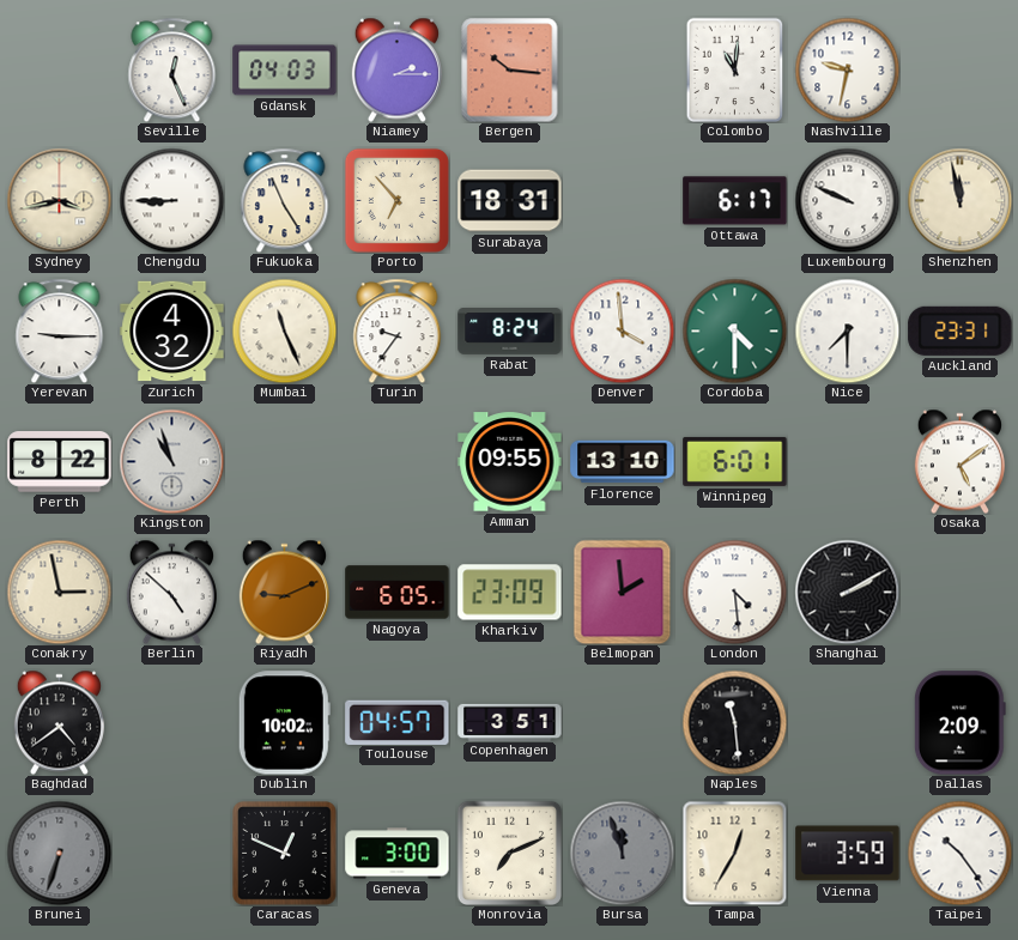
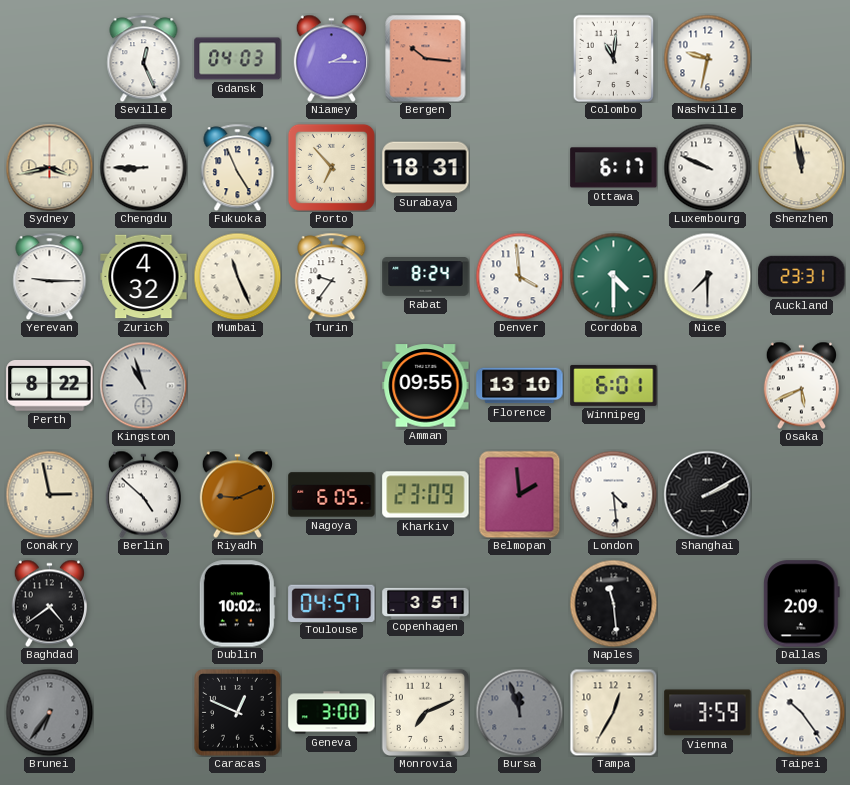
Osaka: 5:09 -> 5:41 (801, 385)
Brunei: 6:33 -> 6:36 (49, 712)
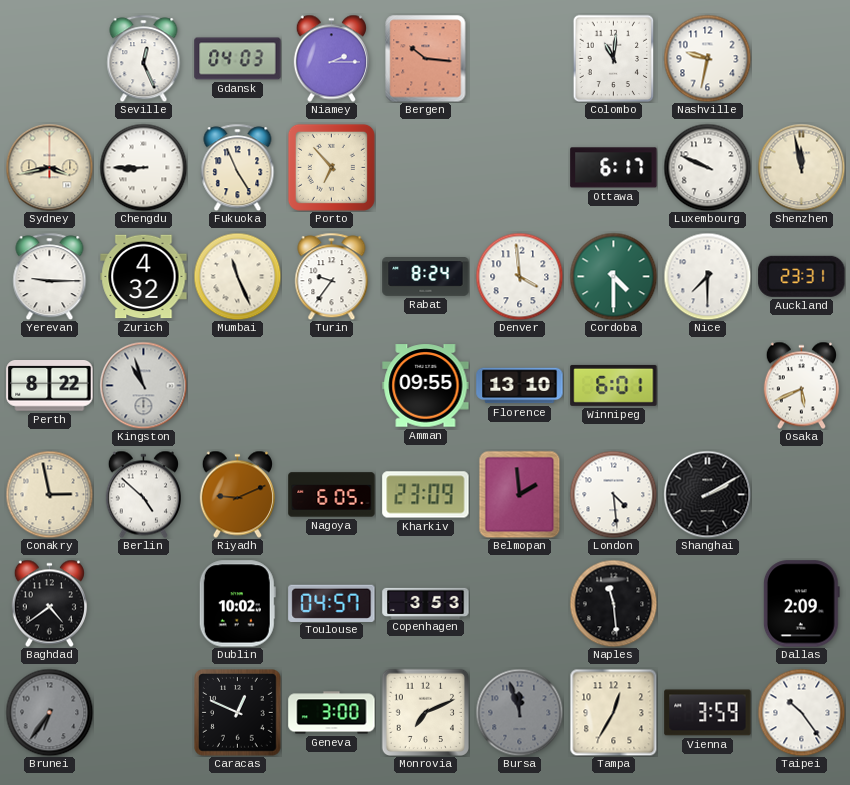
Surabaya: 18:31 -> none (426, 168)
Copenhagen: 3:51 -> 3:53 (426, 603)
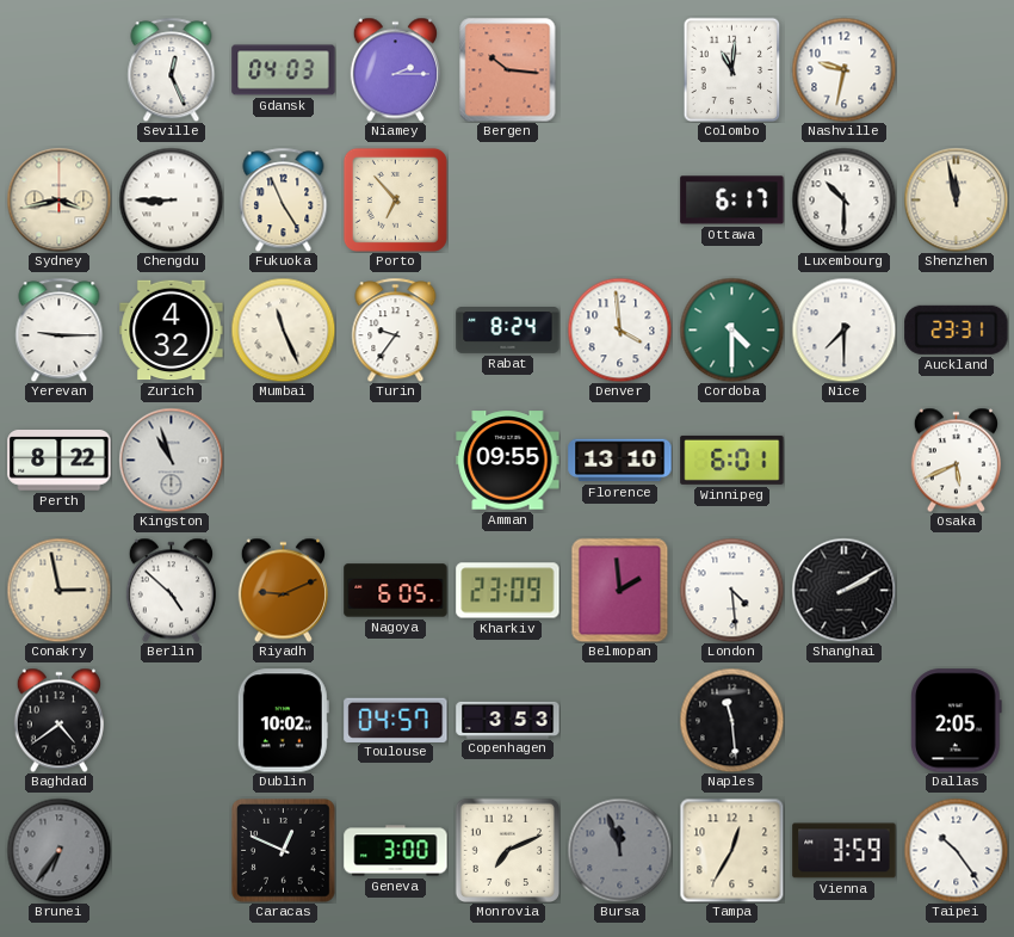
Luxembourg: 9:49 -> 10:30 (843, 199)
Dallas: 2:09 -> 2:05 (956, 721)
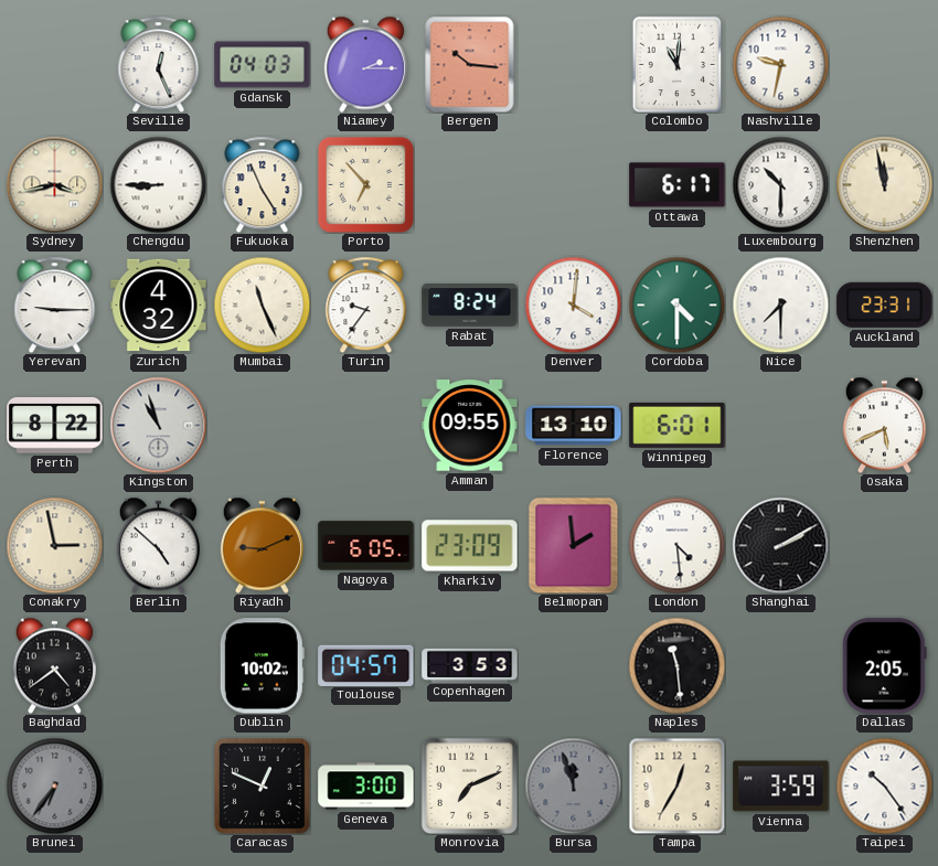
Denver: 3:59 -> 4:01 (573, 304)
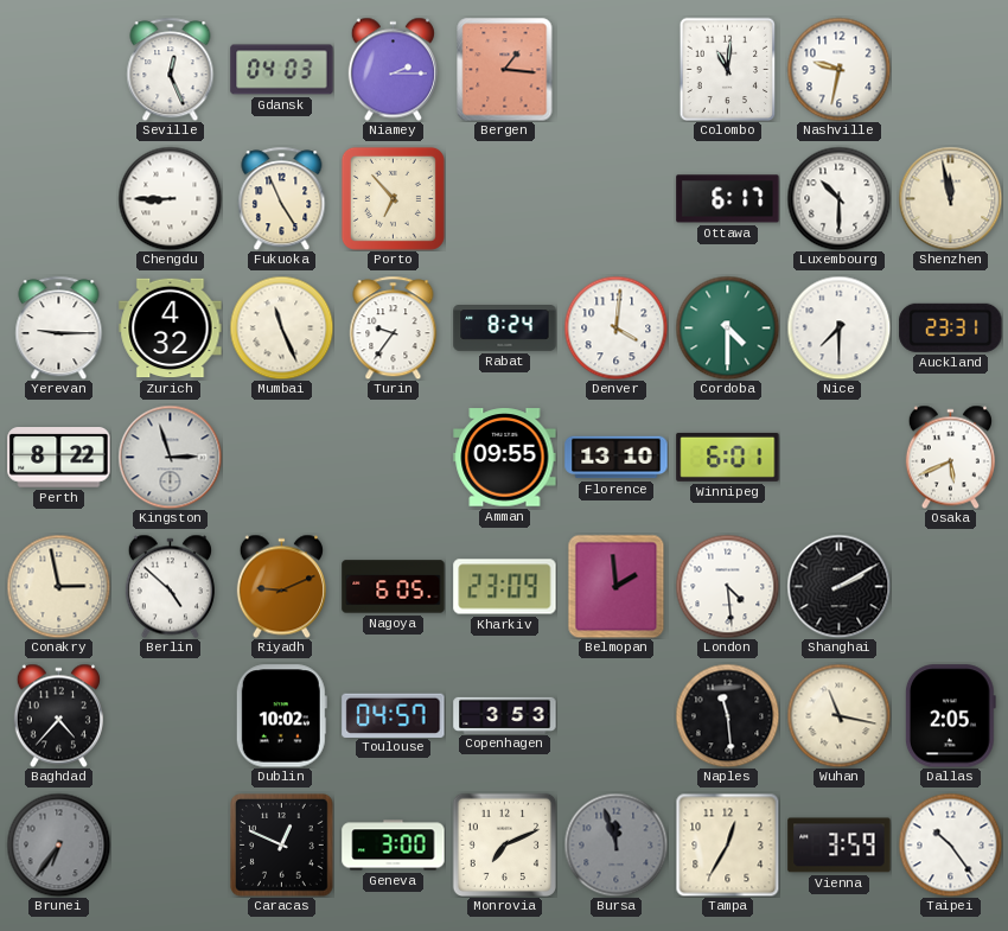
Bergen: 10:16 -> 1:16 (505, 69)
Sydney: 3:43 -> none (54, 184)
Kingston: 10:57 -> 2:57 (170, 457)
Baghdad: 4:39 -> 4:37 (58, 715)
Wuhan: none -> 11:17 (838, 715)
